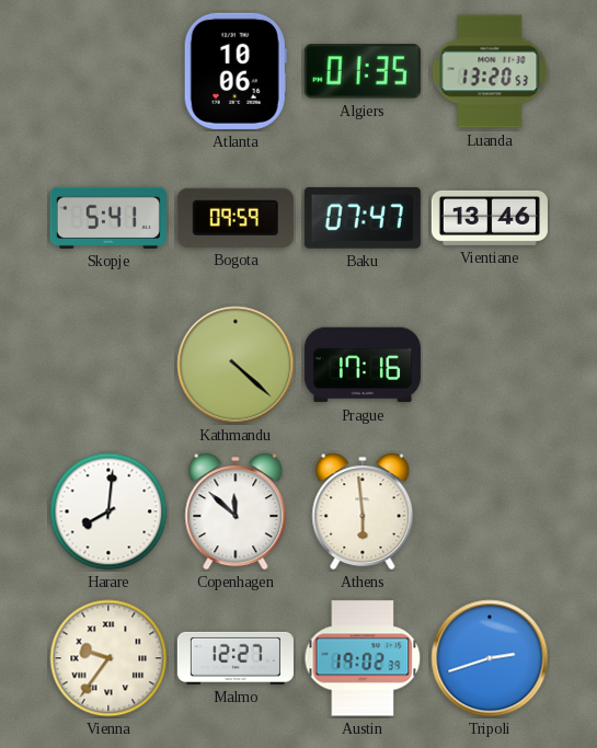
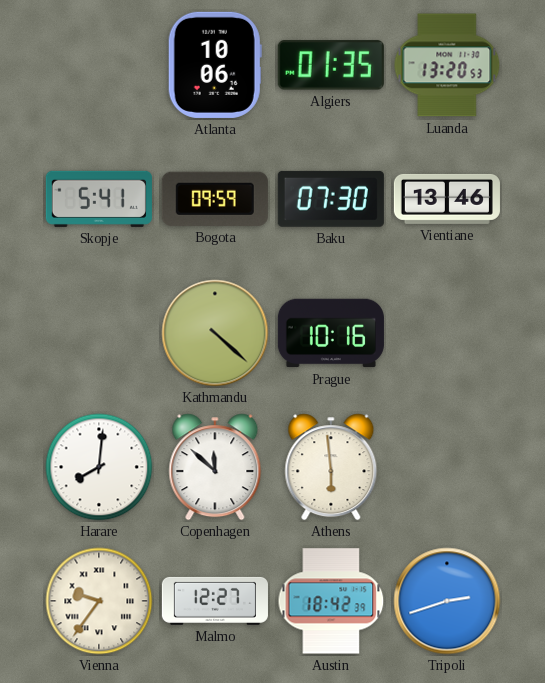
Baku: 07:47 -> 07:30 (331, 199)
Prague: 17:16 -> 10:16 (331, 333)
Austin: 19:02 -> 18:42 (331, 601)
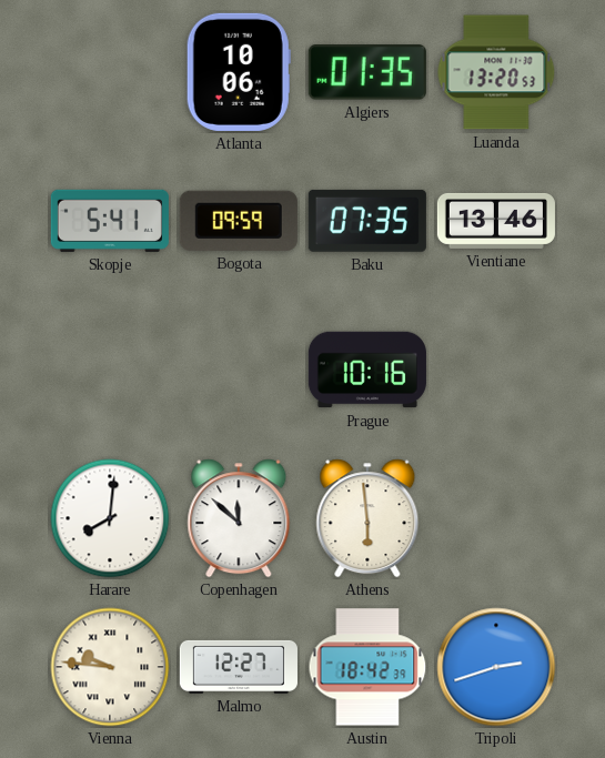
Baku: 07:30 -> 07:35 (367, 221)
Kathmandu: 4:22 -> none (215, 333)
Vienna: 9:36 -> 9:46 (110, 667)
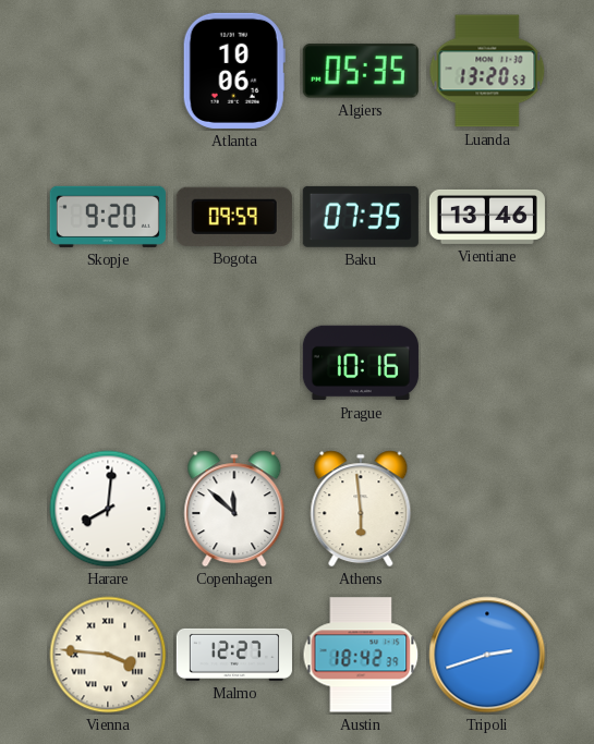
Algiers: 01:35 -> 05:35 (361, 71)
Skopje: 5:41 -> 9:20 (108, 217)
Vienna: 9:46 -> 3:46 (108, 655)
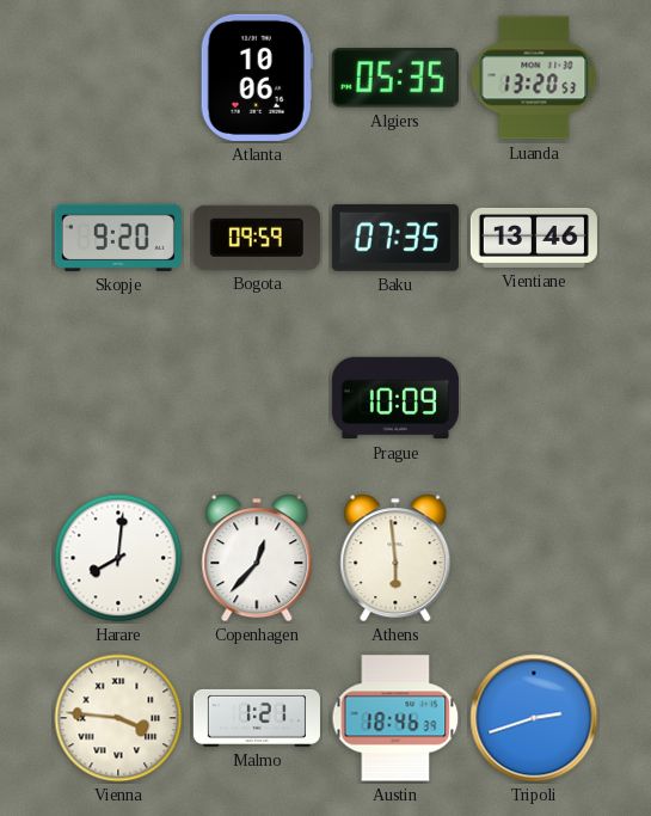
Prague: 10:16 -> 10:09 (395, 398)
Copenhagen: 11:52 -> 12:37 (257, 558)
Malmo: 12:27 -> 1:21 (257, 718)
Austin: 18:42 -> 18:46 (395, 718)
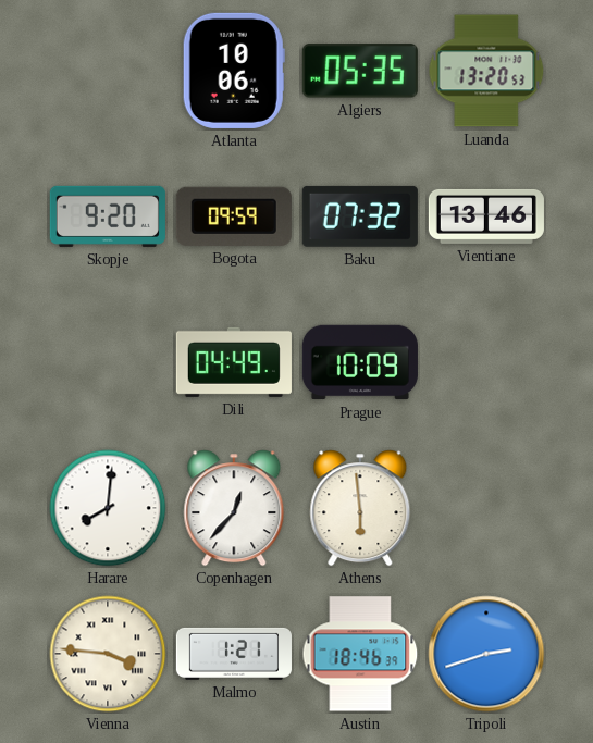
Baku: 07:35 -> 07:32 (360, 216)
Dili: none -> 04:49 (234, 362)
